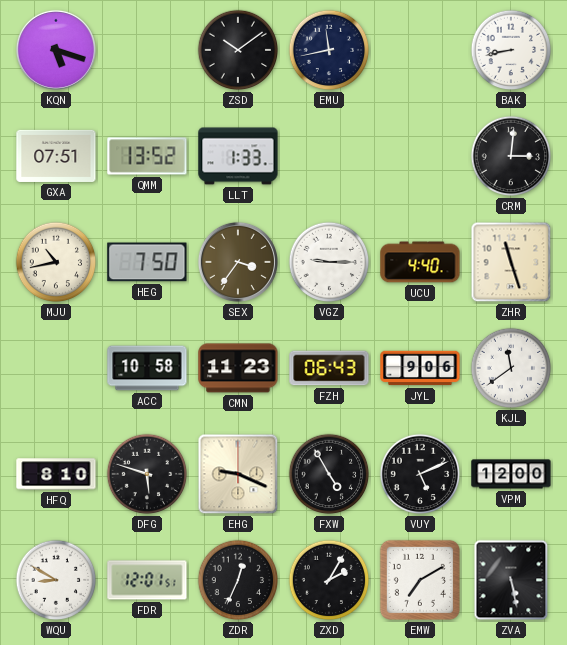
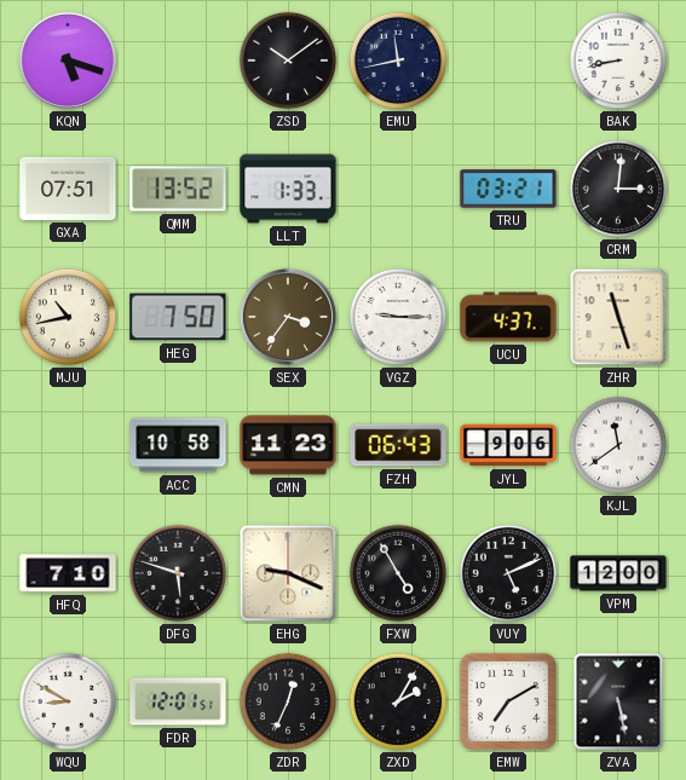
TRU: none -> 03:21 (508, 189)
UCU: 4:40 -> 4:37 (508, 317)
HFQ: 8:10 -> 7:10 (68, 573)
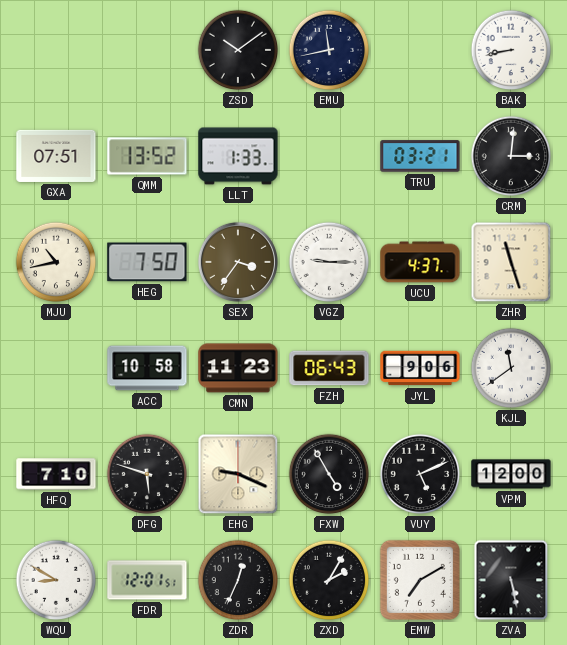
KQN: 5:18 -> none (68, 60)
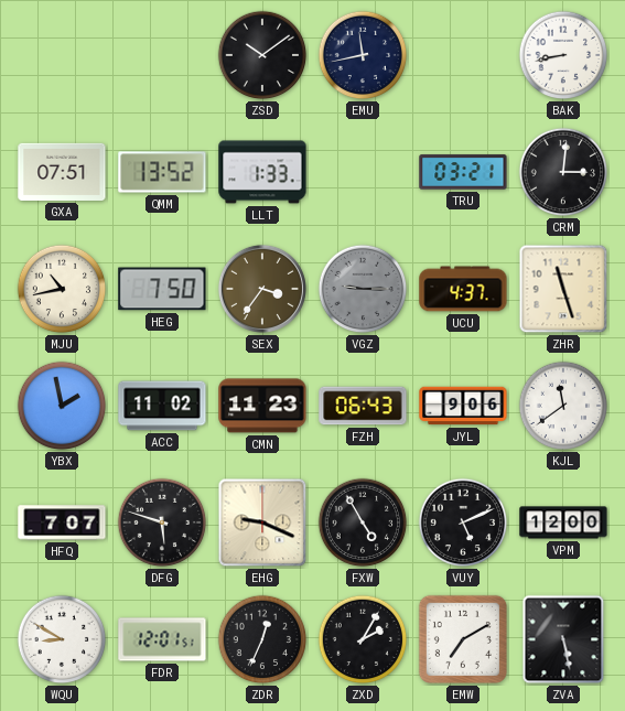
VGZ dial: white -> grey (363, 289)
YBX: none -> 1:58 (62, 406)
ACC: 10:58 -> 11:02 (162, 406)
HFQ: 7:10 -> 7:07 (62, 523)
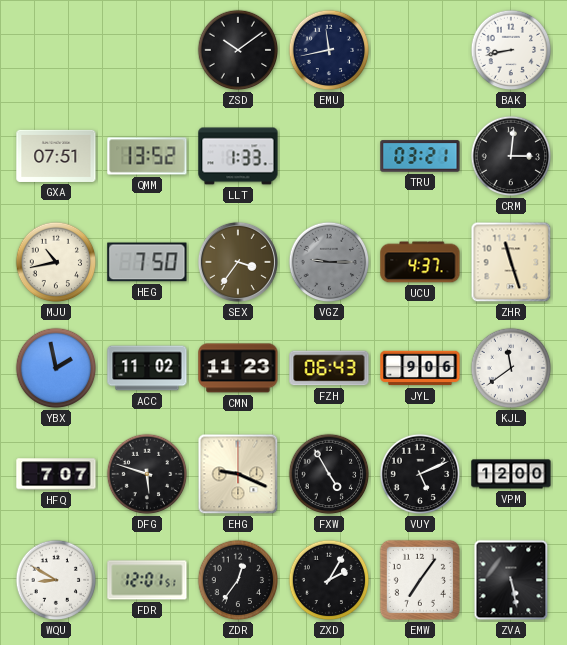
ZDR: 12:34 -> 12:36 (238, 580)
EMW: 7:10 -> 7:06 (420, 580)
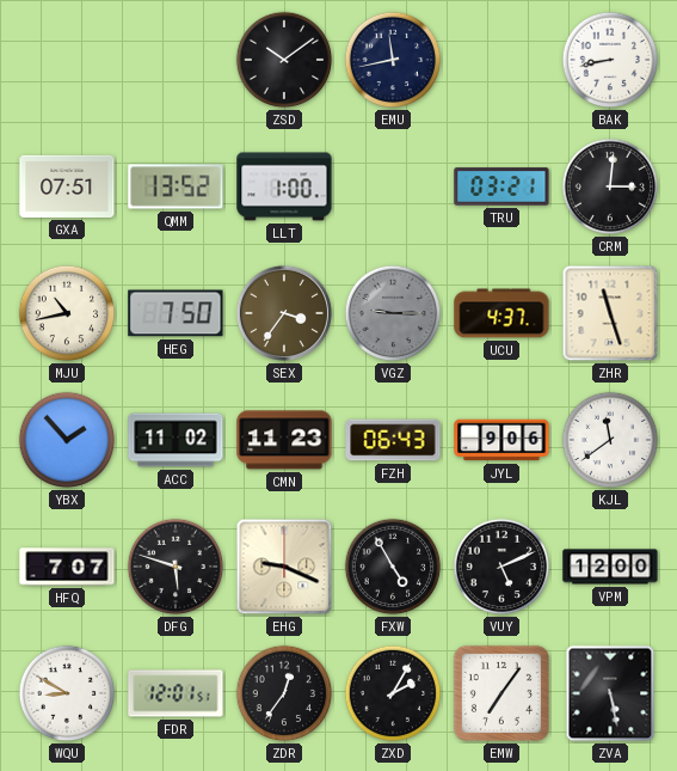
LLT: 1:33 -> 1:00 (284, 186)
YBX: 1:58 -> 1:53 (67, 440)
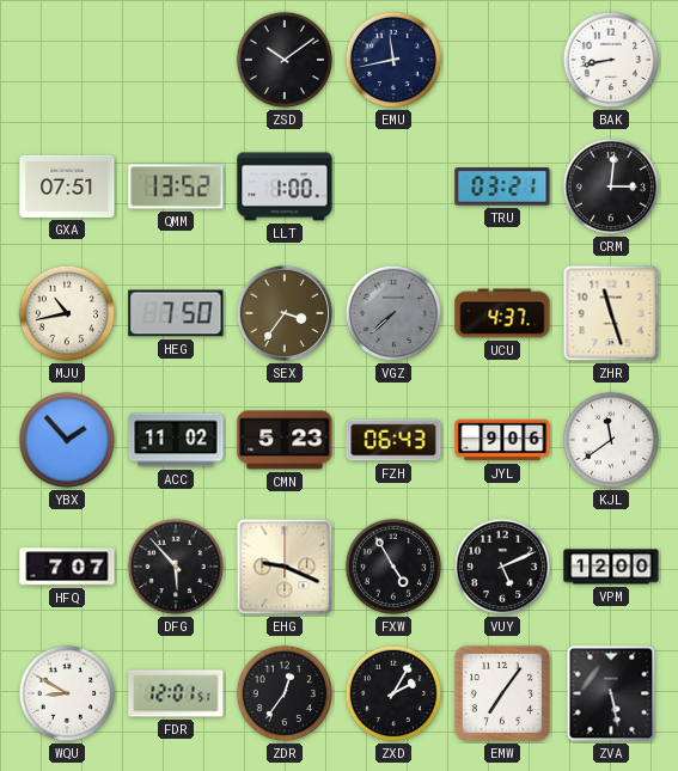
VGZ: 9:15 -> 7:38 (393, 313)
CMN: 11:23 -> 5:23 (285, 440)
DFG: 5:48 -> 5:53 (176, 567)
